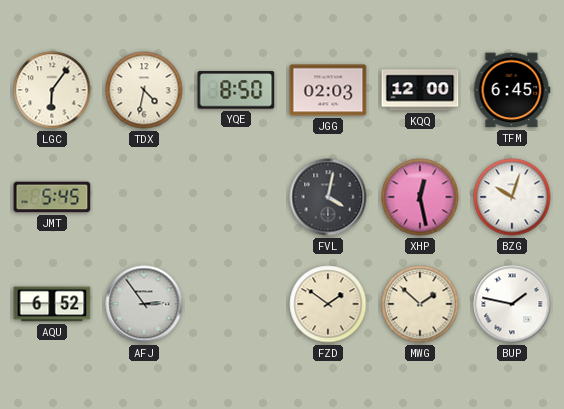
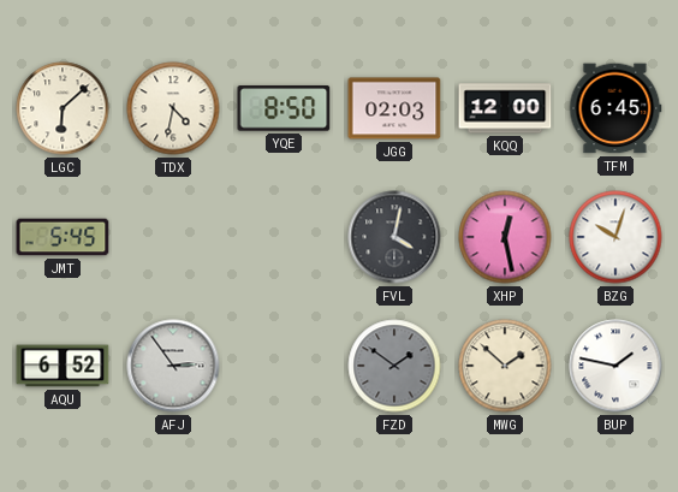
LGC: 6:06 -> 6:08 (63, 108)
FZD dial: cream -> grey (394, 366)
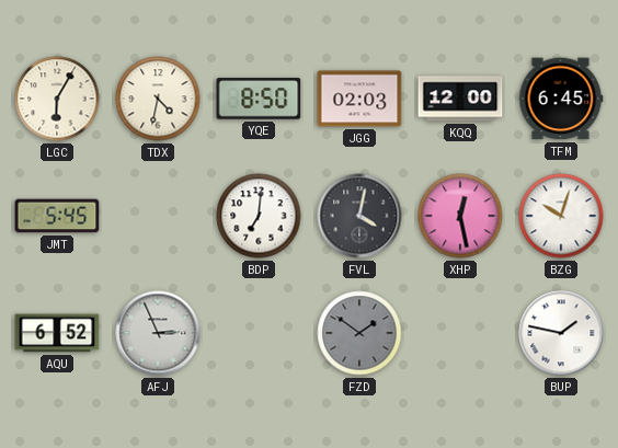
LGC: 6:08 -> 6:05 (57, 99)
BDP: none -> 7:01 (259, 216)
AFJ: 2:54 -> 2:56 (158, 333)
MWG: 1:52 -> none (505, 366)
